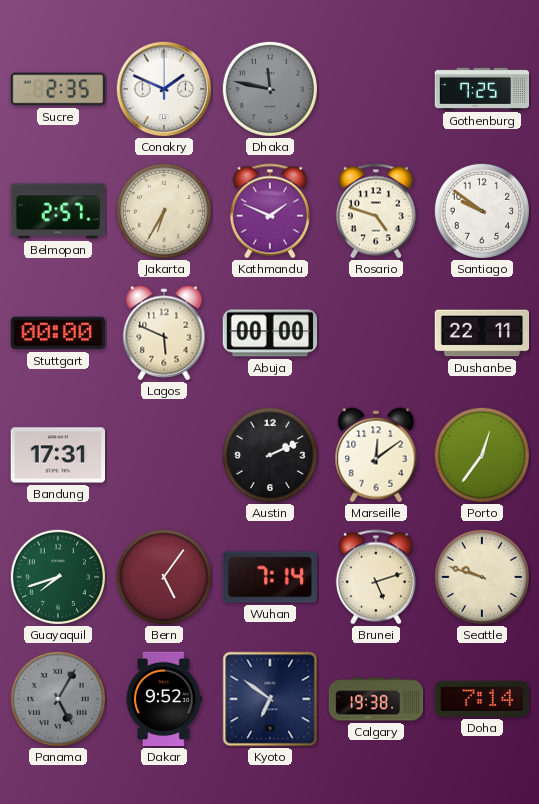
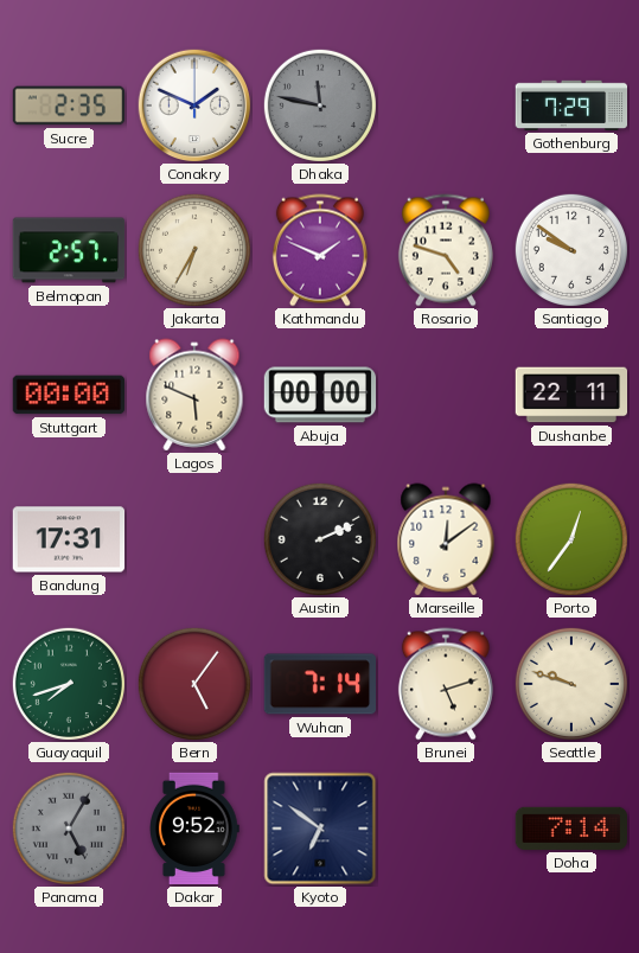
Gothenburg: 7:25 -> 7:29 (571, 105)
Calgary: 19:38 -> none (376, 699)
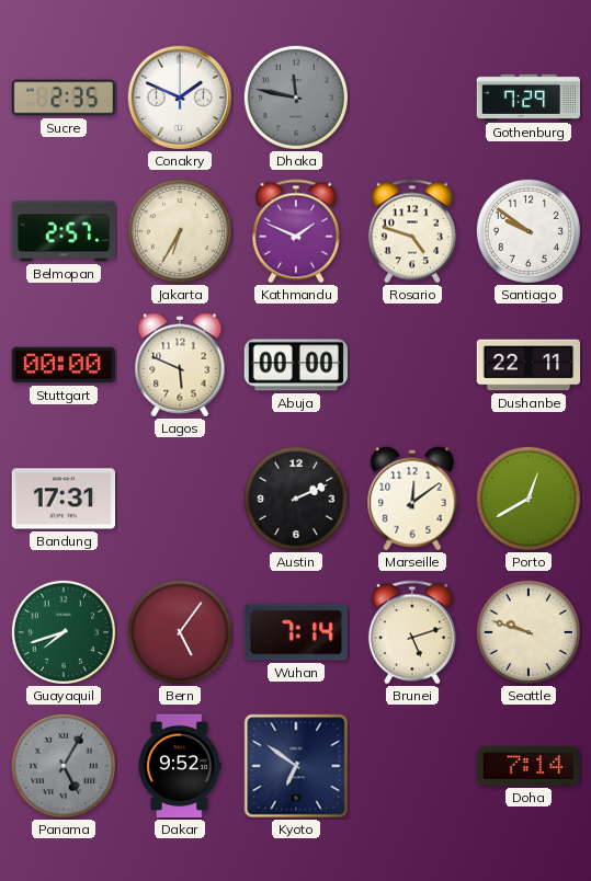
Porto: 12:36 -> 12:40 (529, 499)
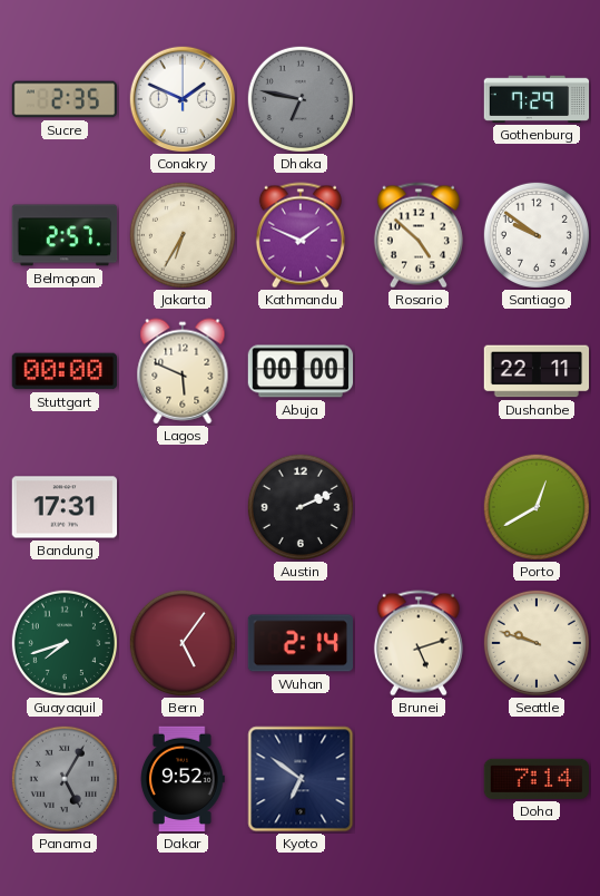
Dhaka: 11:47 -> 6:47 (301, 99)
Rosario: 4:48 -> 4:52 (419, 235)
Marseille: 12:09 -> none (412, 499)
Wuhan: 7:14 -> 2:14 (299, 643)
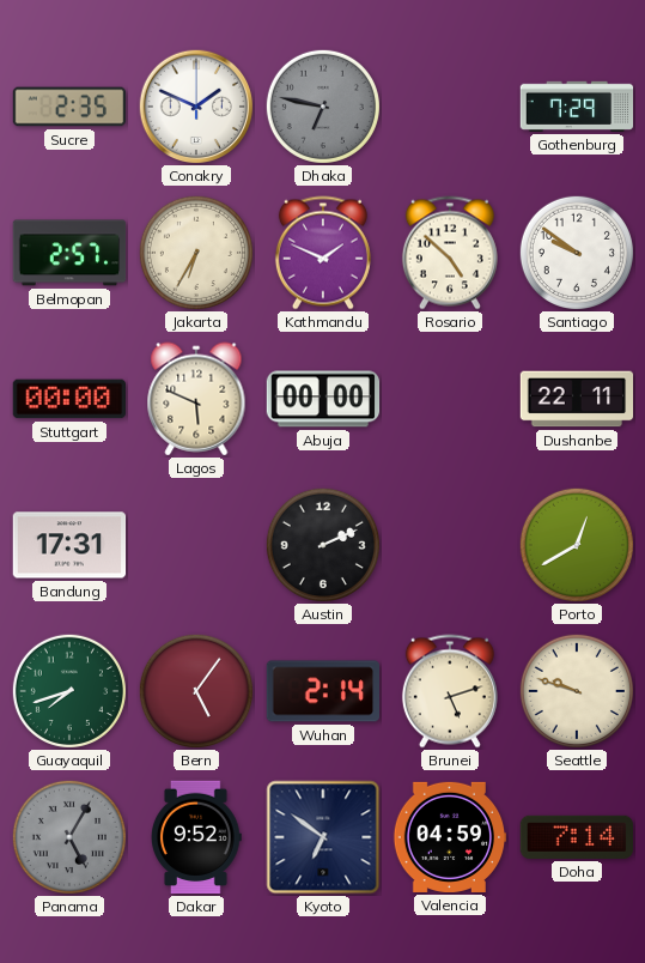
Valencia: none -> 04:59 (450, 837)
